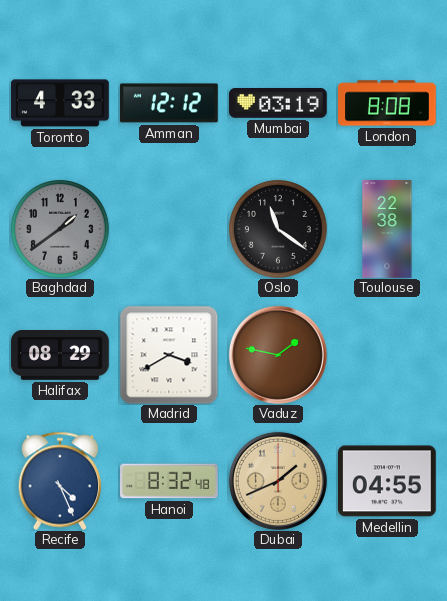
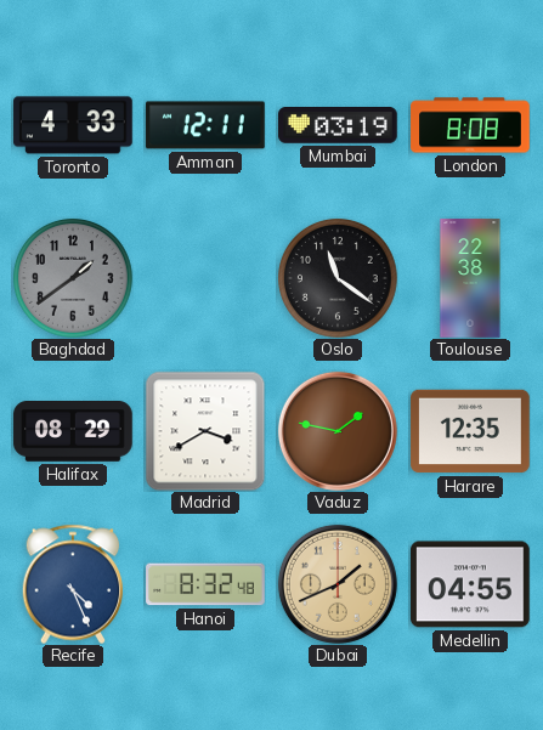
Amman: 12:12 -> 12:11 (205, 125)
Harare: none -> 12:35 (470, 431)
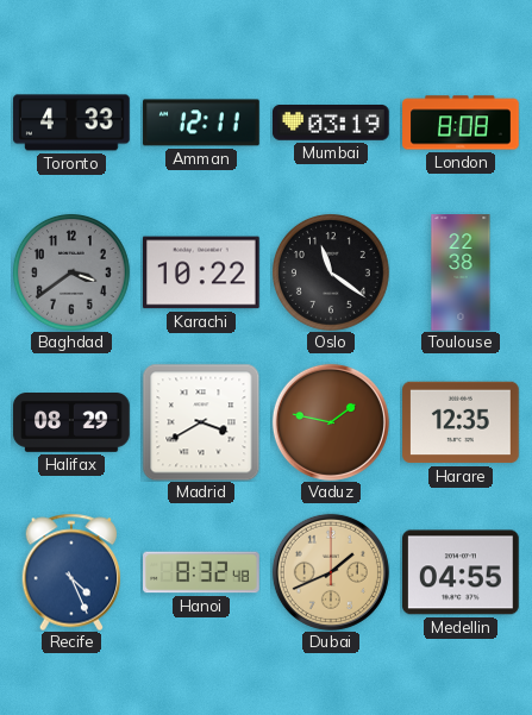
Baghdad: 1:39 -> 3:39 (71, 272)
Karachi: none -> 10:22 (202, 272)
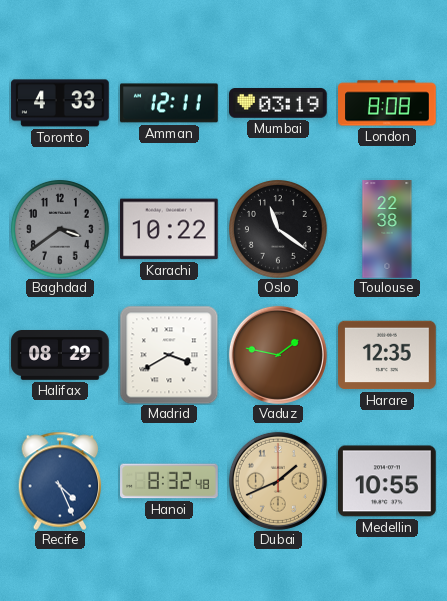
Medellin: 04:55 -> 10:55 (388, 481)
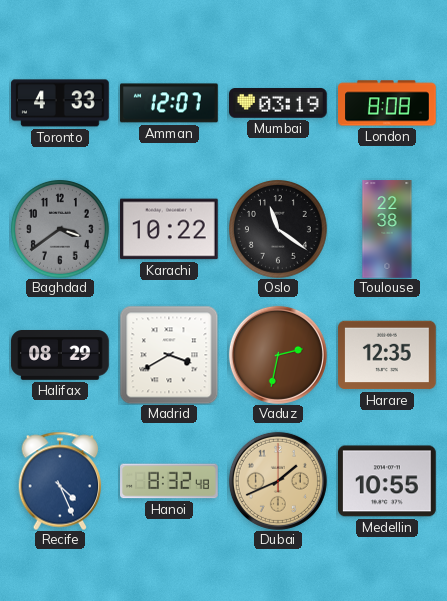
Amman: 12:11 -> 12:07 (169, 103)
Vaduz: 1:47 -> 2:32 (278, 355)
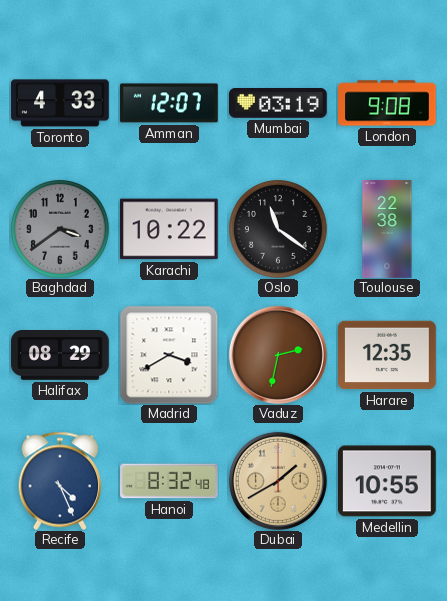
London: 8:08 -> 9:08 (387, 103)
Dubai: 1:41 -> 1:40 (278, 481)
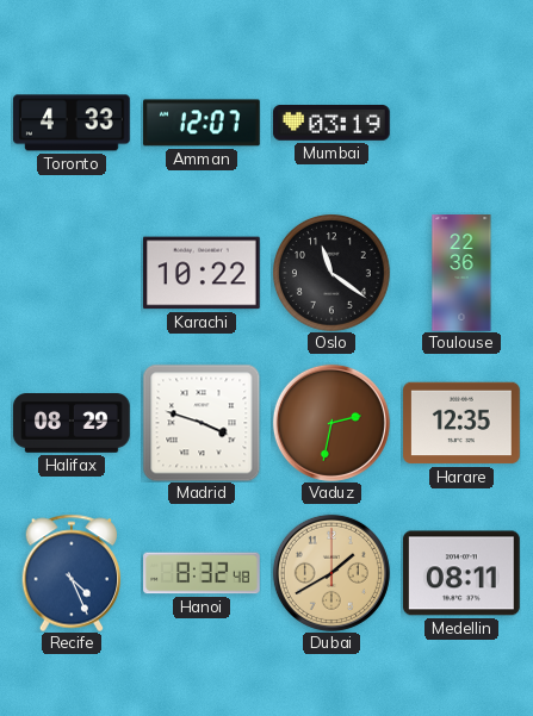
London: 9:08 -> none (387, 103)
Baghdad: 3:39 -> none (60, 229)
Toulouse: 22:38 -> 22:36 (461, 273)
Madrid: 3:40 -> 3:48 (202, 423)
Medellin: 10:55 -> 08:11 (463, 573)
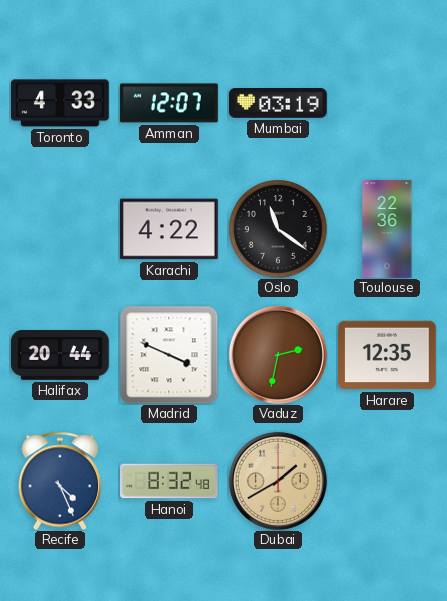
Karachi: 10:22 -> 4:22 (170, 229)
Halifax: 08:29 -> 20:44 (60, 356)
Madrid: 3:48 -> 3:49 (169, 355)
Medellin: 08:11 -> none (463, 573)
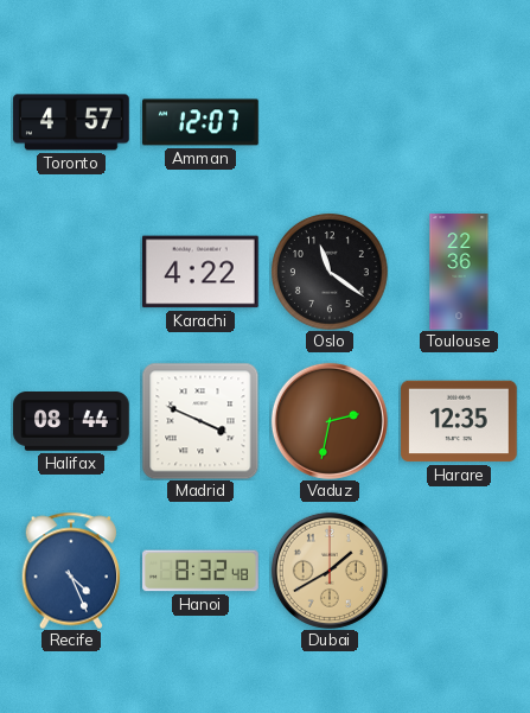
Toronto: 4:33 -> 4:57 (71, 122)
Mumbai: 03:19 -> none (279, 104)
Halifax: 20:44 -> 08:44 (71, 422)
